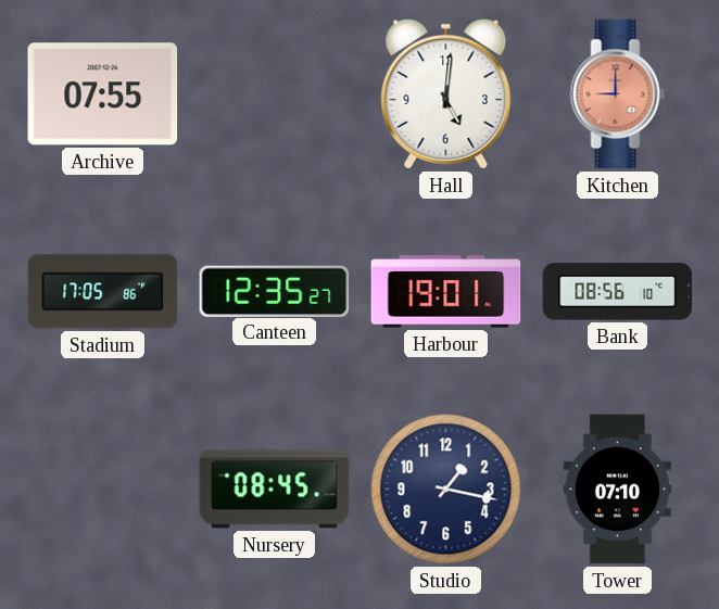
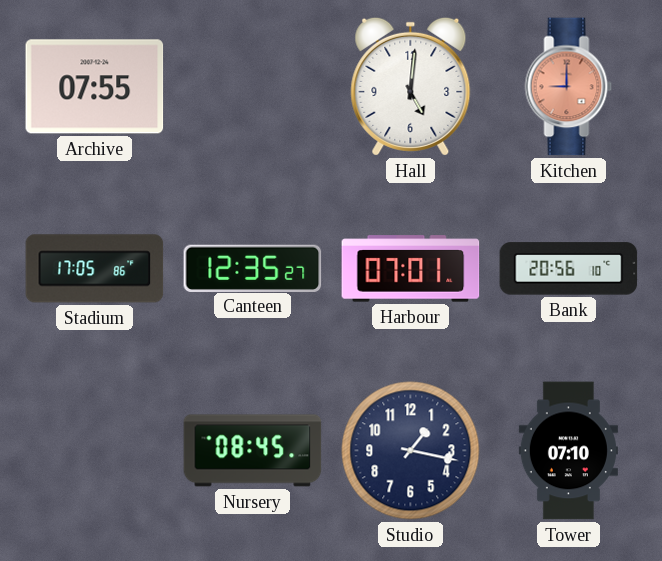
Harbour: 19:01 -> 07:01 (411, 269)
Bank: 08:56 -> 20:56 (569, 269)
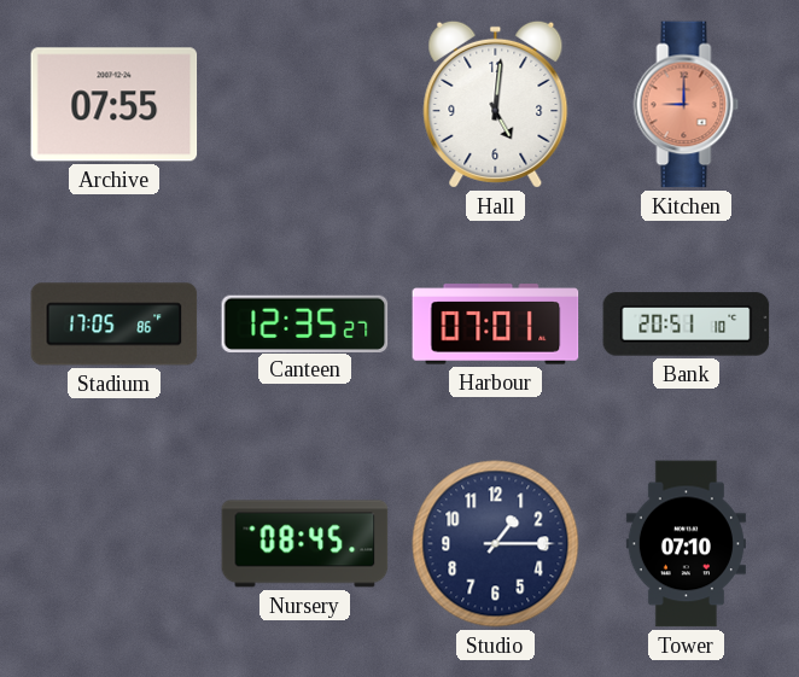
Bank: 20:56 -> 20:51 (687, 325)
Studio: 1:17 -> 1:15 (496, 544)
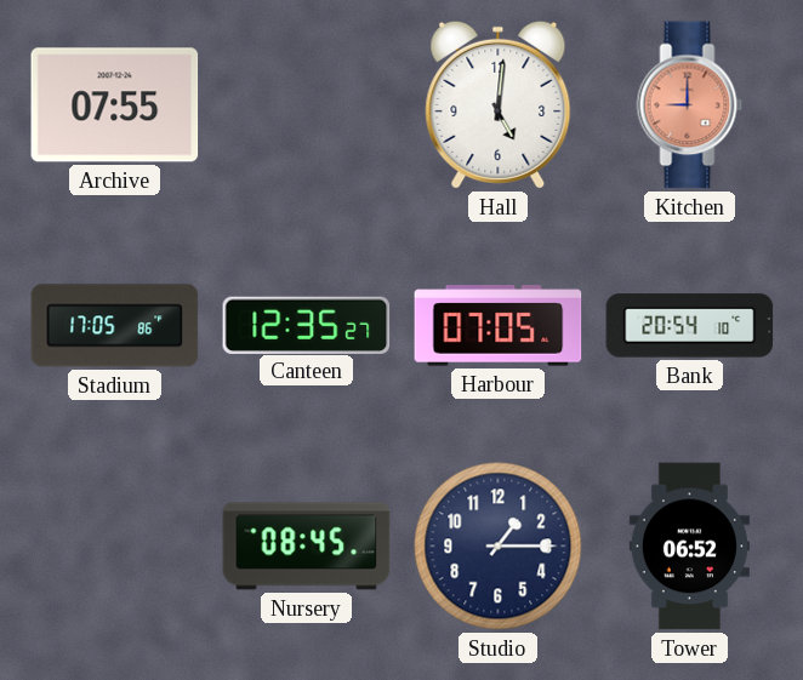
Harbour: 07:01 -> 07:05 (499, 326)
Bank: 20:51 -> 20:54 (690, 326)
Tower: 07:10 -> 06:52 (689, 547)
